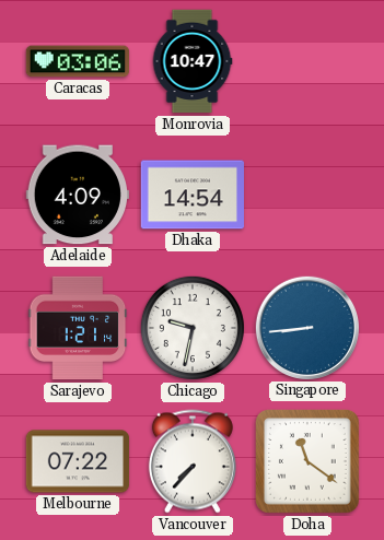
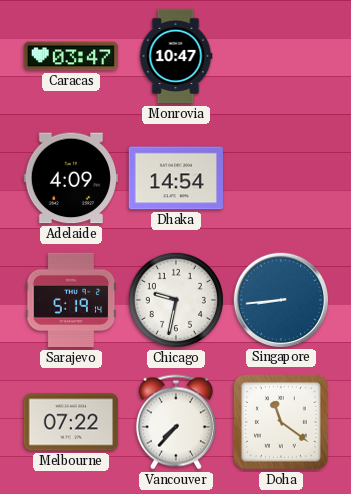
Caracas: 03:06 -> 03:47 (71, 56)
Sarajevo: 1:21 -> 5:19 (71, 300)
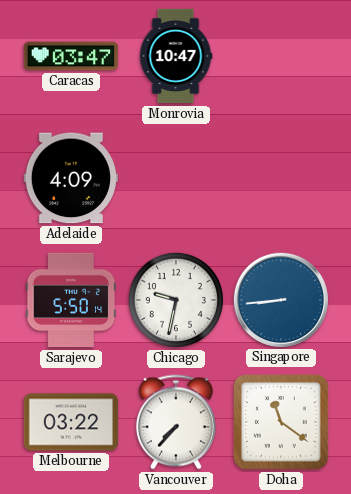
Dhaka: 14:54 -> none (176, 178)
Sarajevo: 5:19 -> 5:50 (71, 300)
Melbourne: 07:22 -> 03:22 (71, 422)
